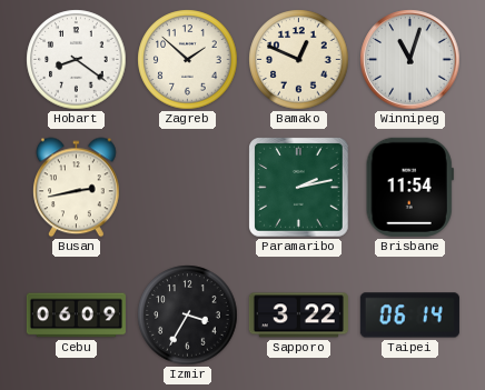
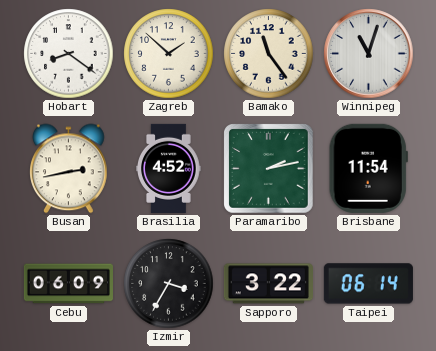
Bamako: 12:49 -> 11:24 (269, 54)
Brasilia: none -> 4:52 (169, 168)
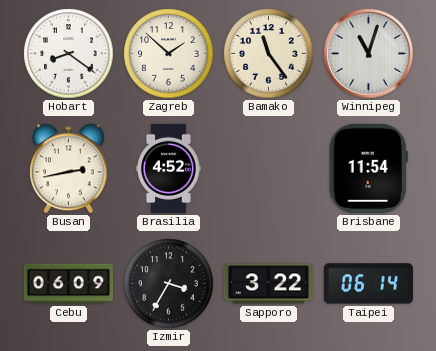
Paramaribo: 2:13 -> none (269, 169)
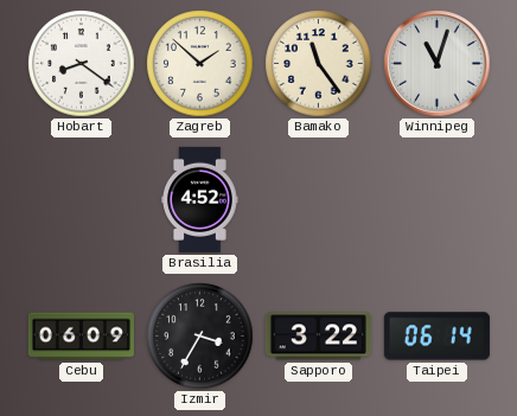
Busan: 2:43 -> none (69, 169)
Brisbane: 11:54 -> none (368, 168)
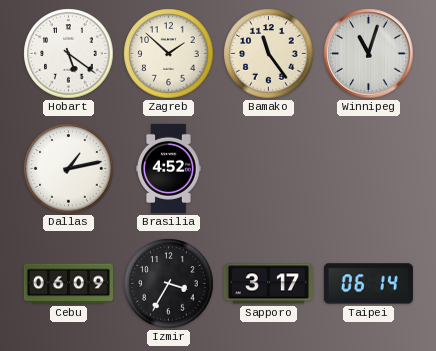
Hobart: 8:21 -> 5:21 (69, 54)
Dallas: none -> 1:13 (69, 169)
Sapporo: 3:22 -> 3:17 (268, 284)
